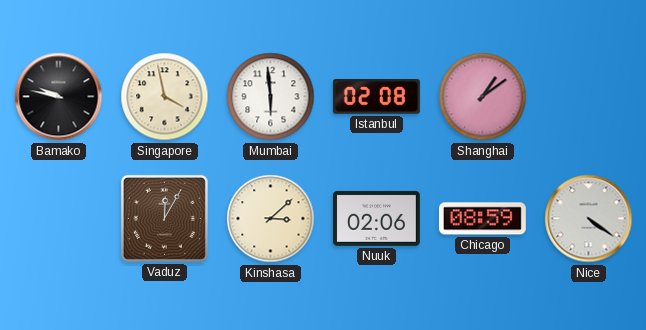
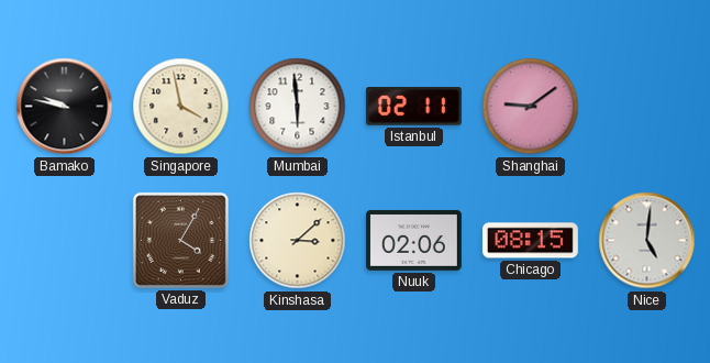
Istanbul: 02:08 -> 02:11 (413, 107)
Shanghai: 1:09 -> 9:09 (531, 107)
Vaduz: 12:05 -> 4:05 (180, 240)
Chicago: 08:59 -> 08:15 (530, 241)
Nice: 4:21 -> 5:01 (647, 241)
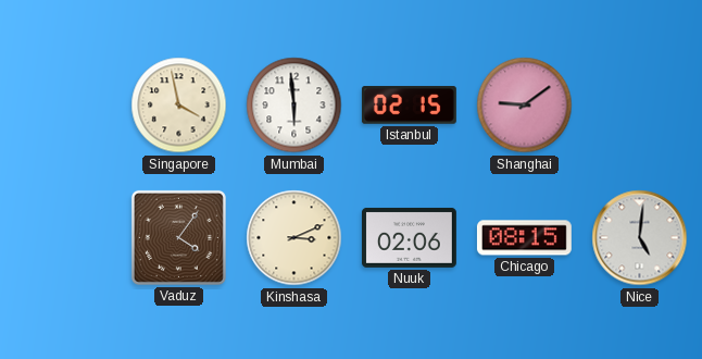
Bamako: 9:47 -> none (65, 107)
Istanbul: 02:11 -> 02:15 (409, 106)
Vaduz: 4:05 -> 4:06 (178, 237)
Kinshasa: 3:08 -> 3:11 (294, 238)
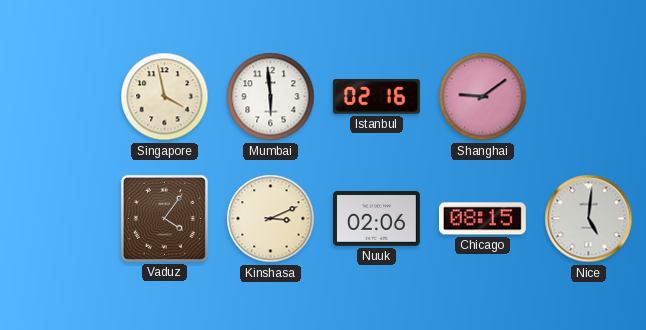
Istanbul: 02:15 -> 02:16 (376, 97)
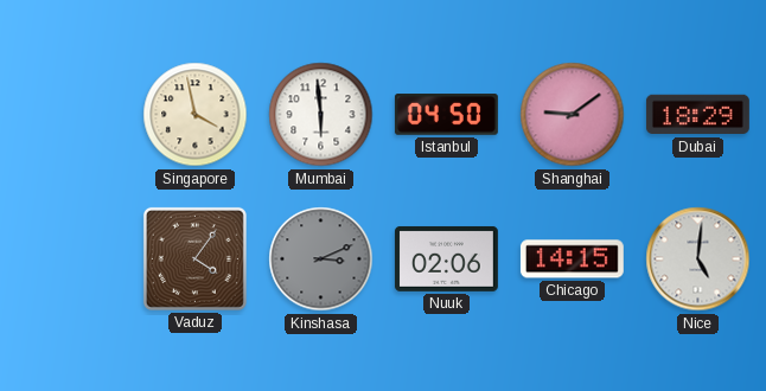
Istanbul: 02:16 -> 04:50 (446, 115)
Dubai: none -> 18:29 (697, 115)
Kinshasa dial: cream -> grey (321, 259)
Chicago: 08:15 -> 14:15 (572, 259)
